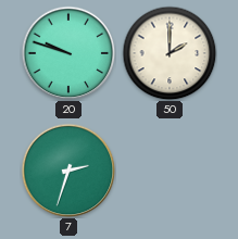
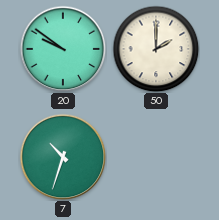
20: 9:48 -> 9:51 (63, 49)
7: 2:33 -> 10:33 (63, 157)
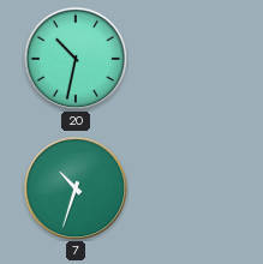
20: 9:51 -> 10:32 (76, 59)
50: 2:00 -> none (156, 49)
